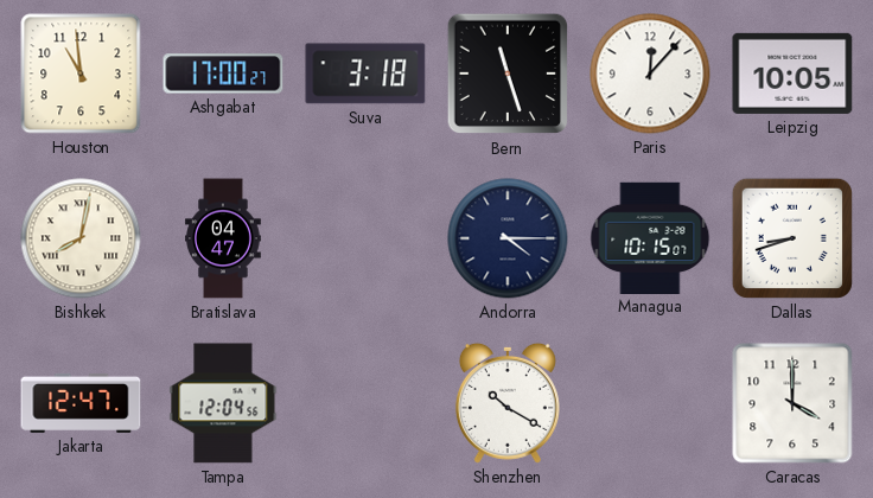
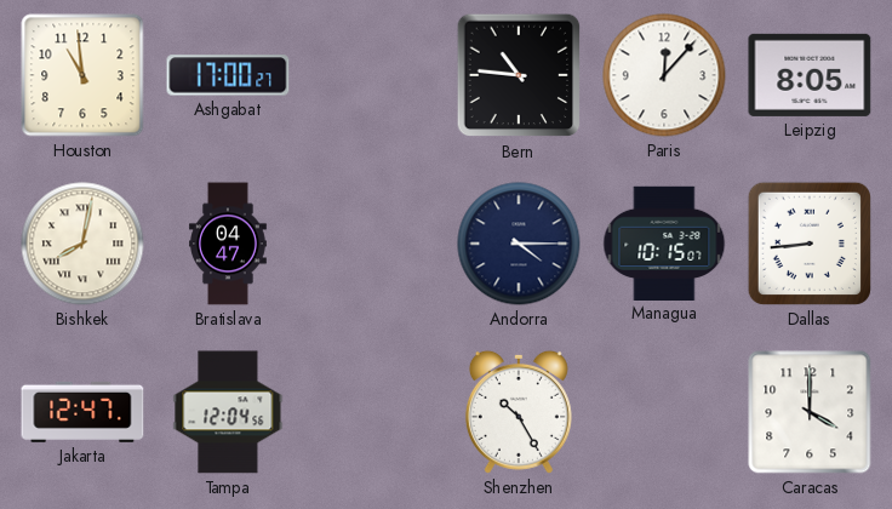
Suva: 3:18 -> none (365, 74)
Bern: 11:27 -> 10:46 (519, 75)
Leipzig: 10:05 -> 8:05 (810, 75)
Dallas: 8:42 -> 8:44 (810, 244)
Shenzhen: 10:20 -> 10:25 (519, 412)
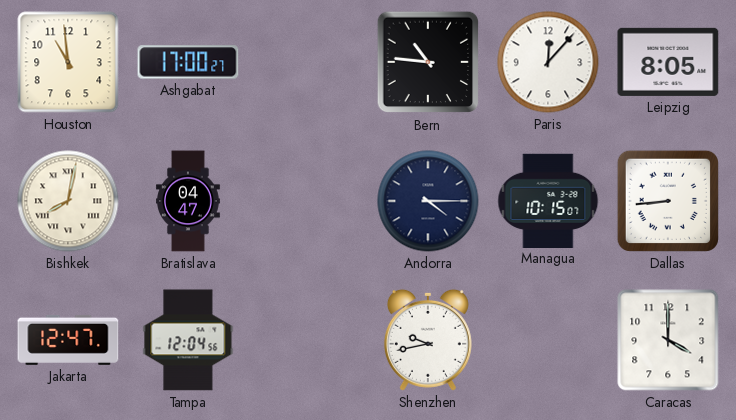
Shenzhen: 10:25 -> 9:43 (428, 340)
